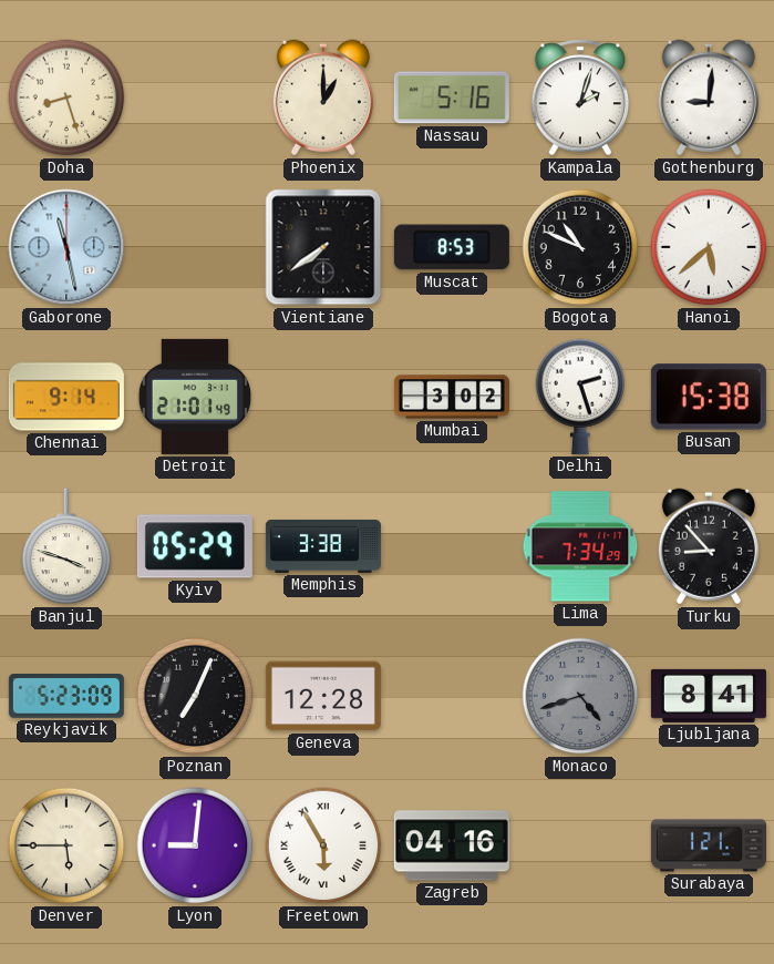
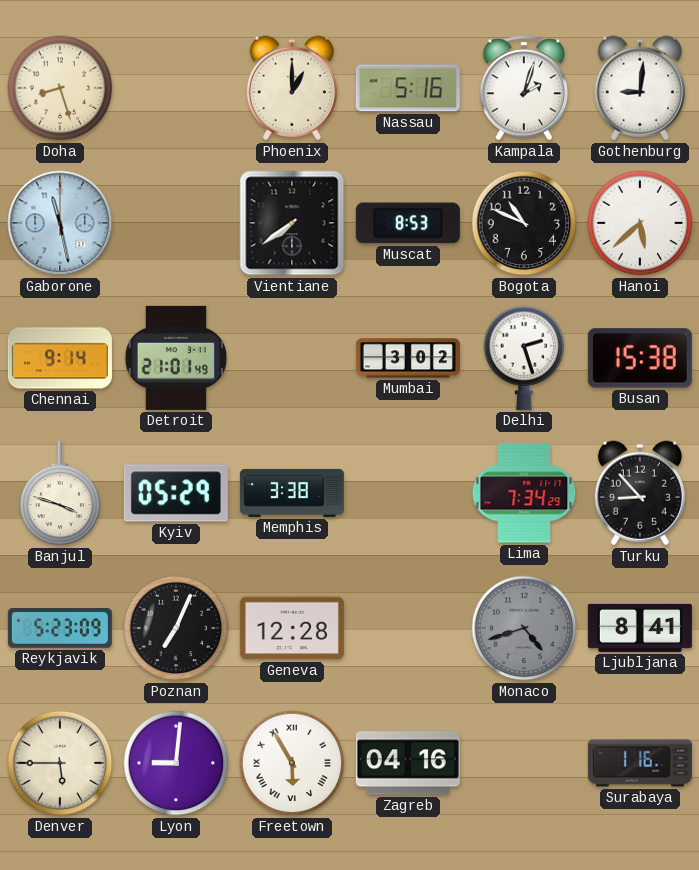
Surabaya: 1:21 -> 1:16 (640, 763)
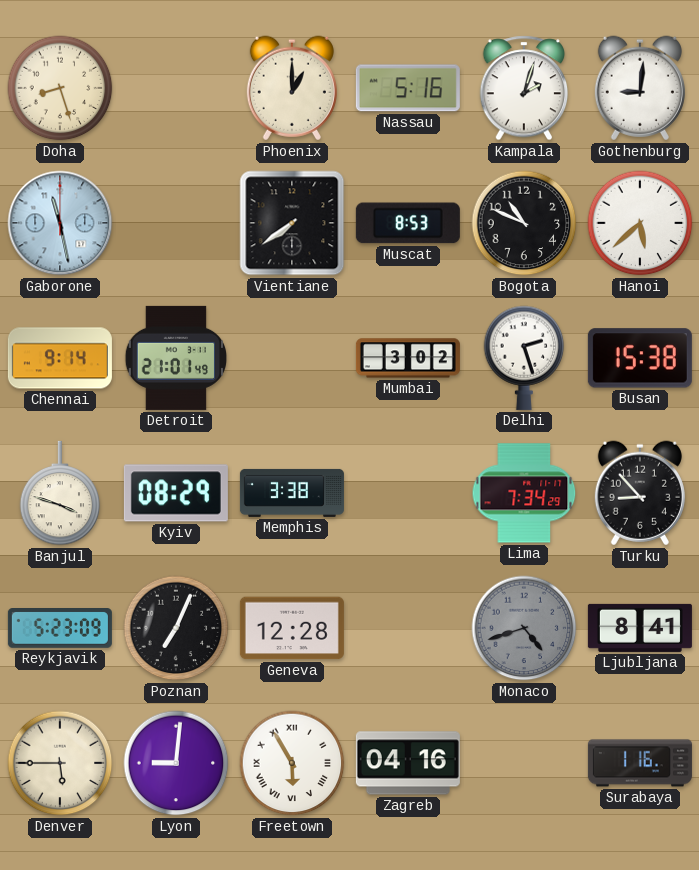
Kyiv: 05:29 -> 08:29 (176, 493)
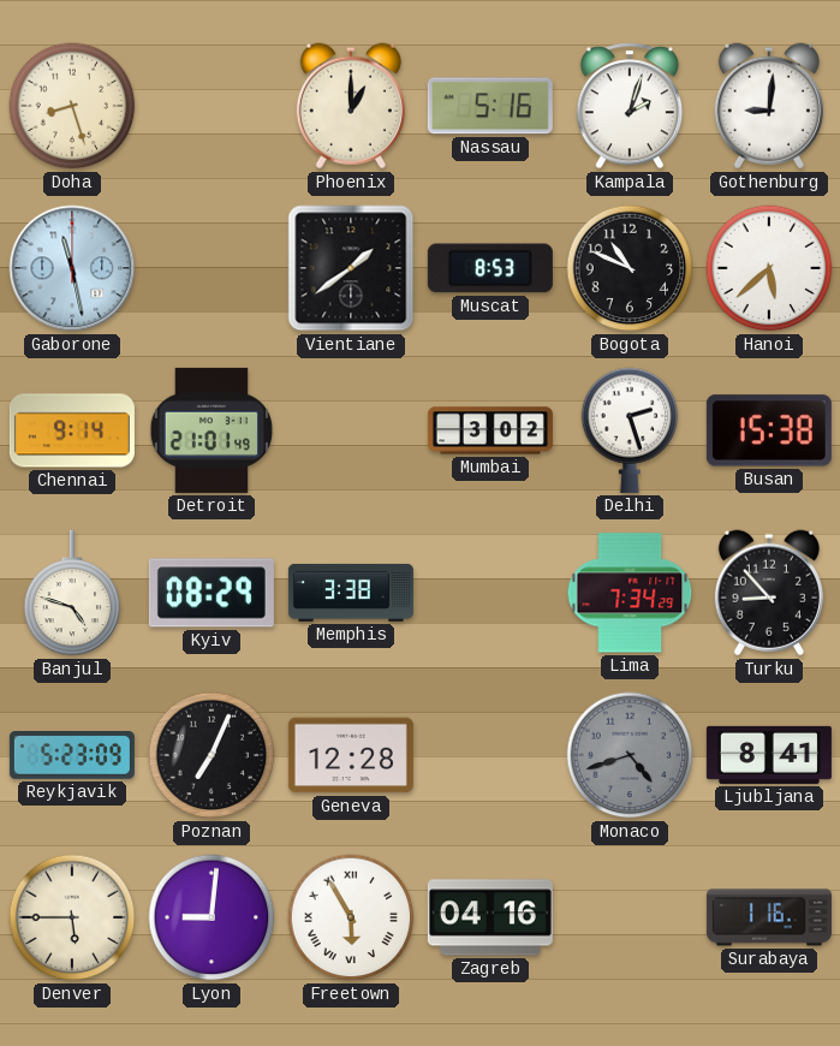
Vientiane: 7:39 -> 1:39 (351, 268)
Banjul: 3:48 -> 4:48 (72, 593)
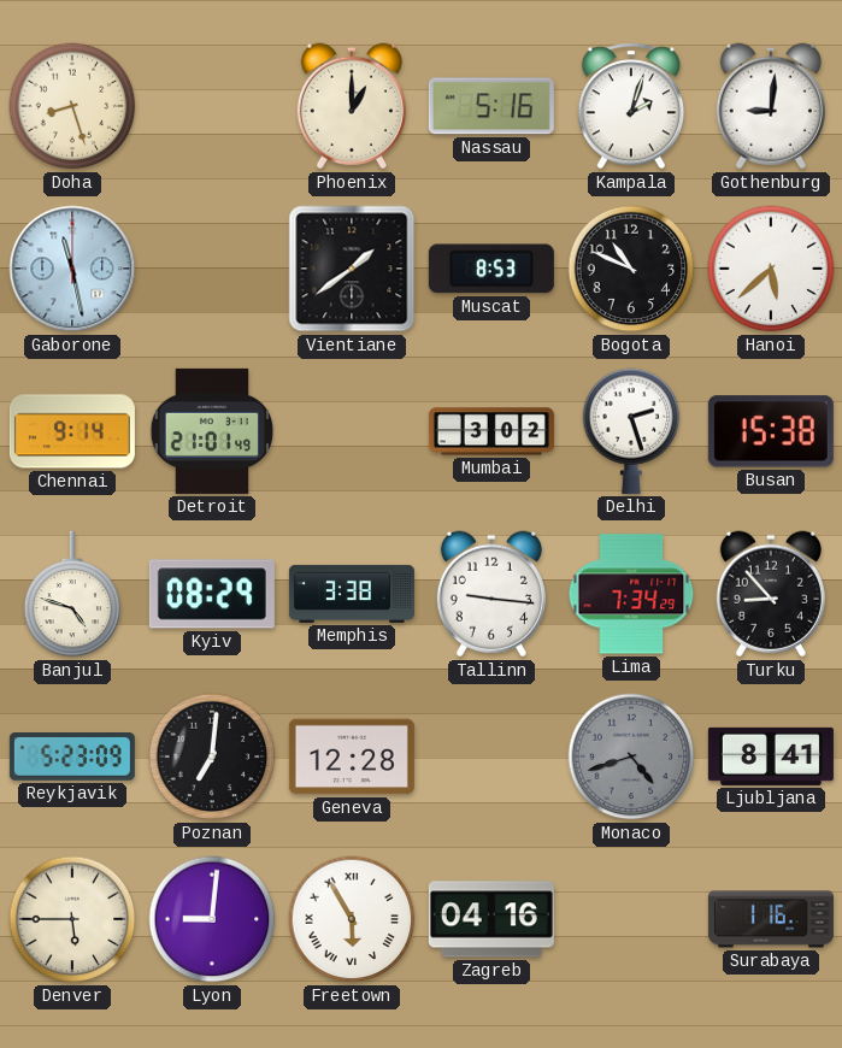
Tallinn: none -> 9:16 (491, 594)
Poznan: 7:04 -> 7:01 (212, 756)
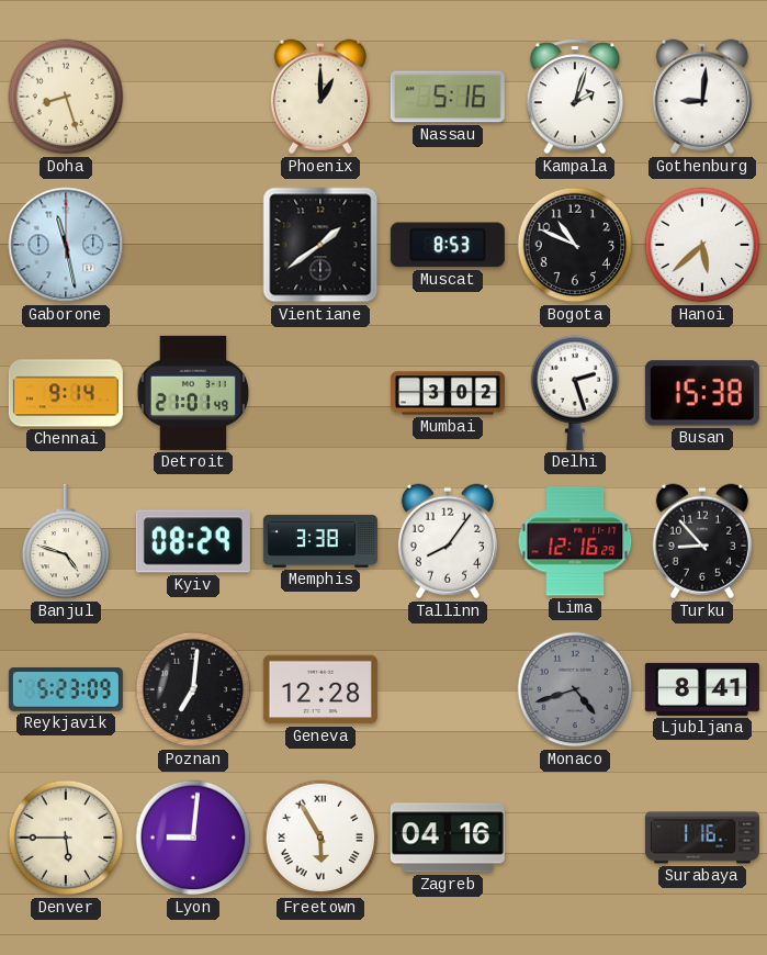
Tallinn: 9:16 -> 8:06 (448, 541)
Lima: 7:34 -> 12:16 (575, 541)
